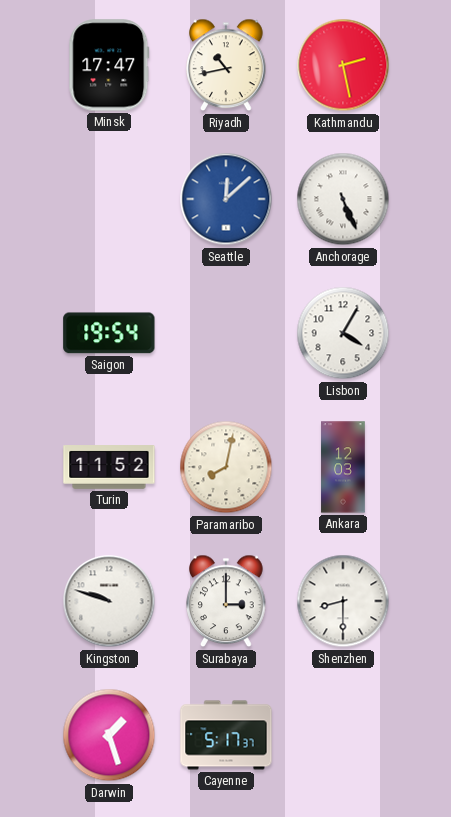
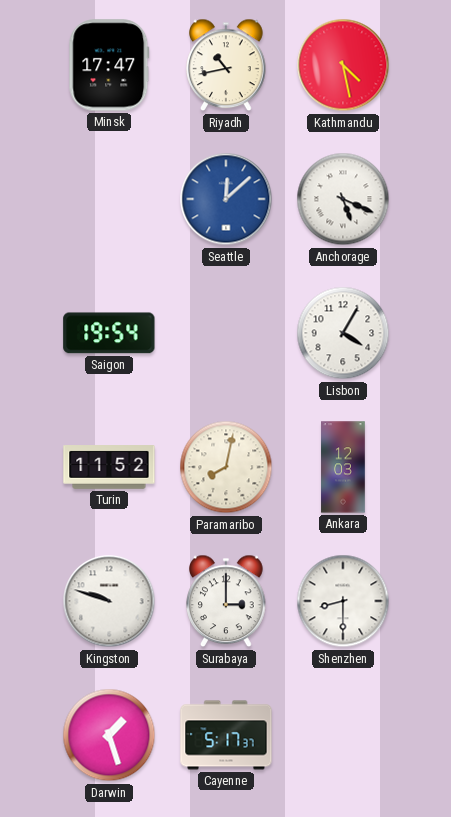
Kathmandu: 2:28 -> 4:28 (343, 65)
Anchorage: 5:26 -> 5:19 (343, 199)
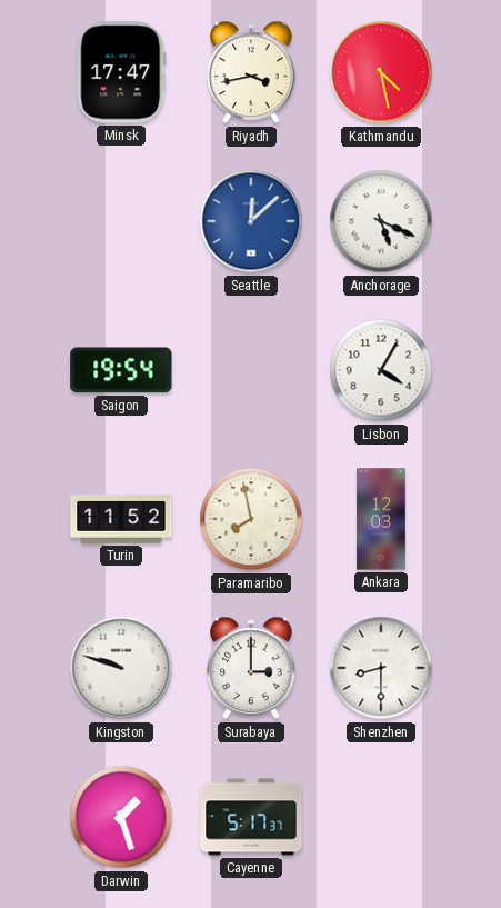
Riyadh: 10:43 -> 3:43 (252, 72)
Paramaribo: 8:02 -> 7:58 (251, 519)
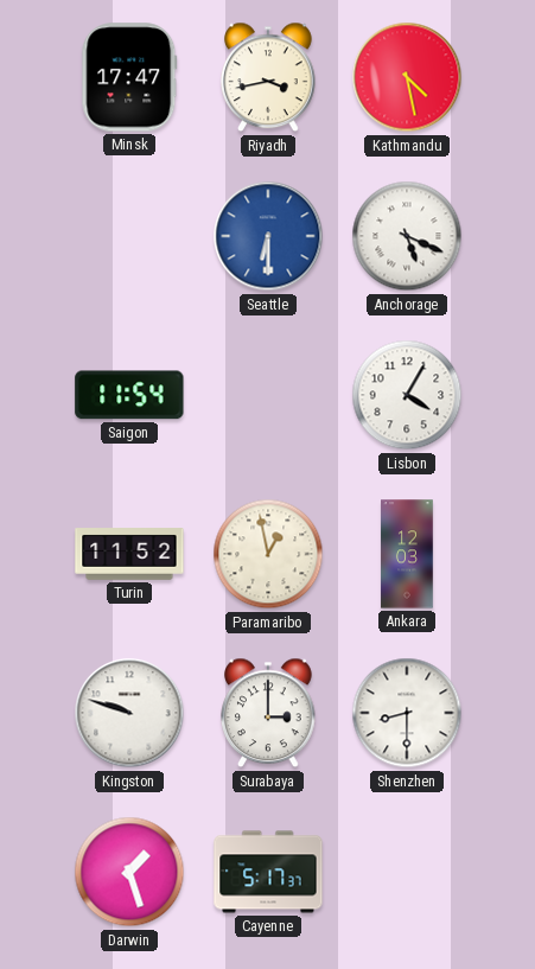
Seattle: 12:08 -> 6:30 (268, 236)
Saigon: 19:54 -> 11:54 (129, 395)
Paramaribo: 7:58 -> 12:58 (268, 554)
